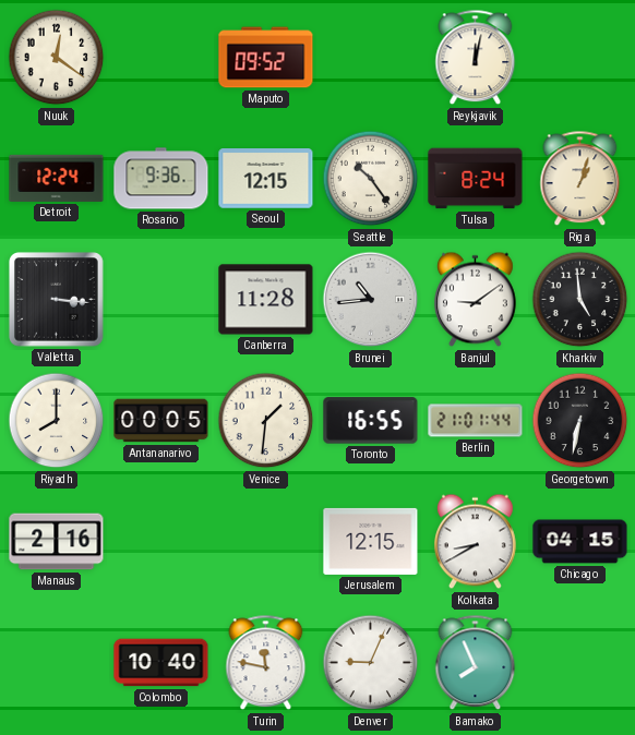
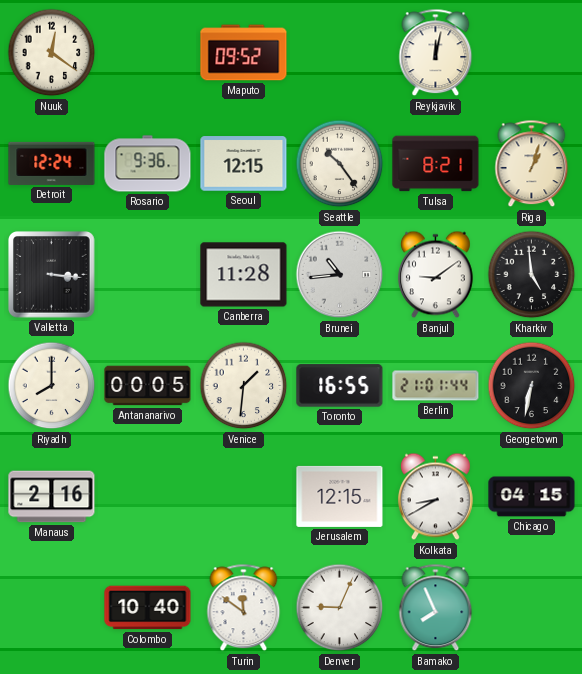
Tulsa: 8:24 -> 8:21 (436, 164)
Turin: 11:47 -> 11:51 (244, 608)
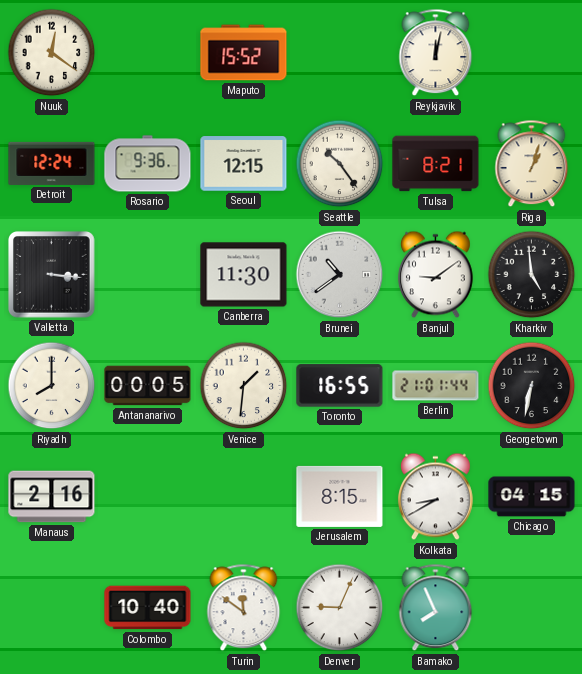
Maputo: 09:52 -> 15:52 (244, 53)
Canberra: 11:28 -> 11:30 (244, 275)
Brunei: 10:44 -> 10:39 (340, 275)
Jerusalem: 12:15 -> 8:15 (340, 496)
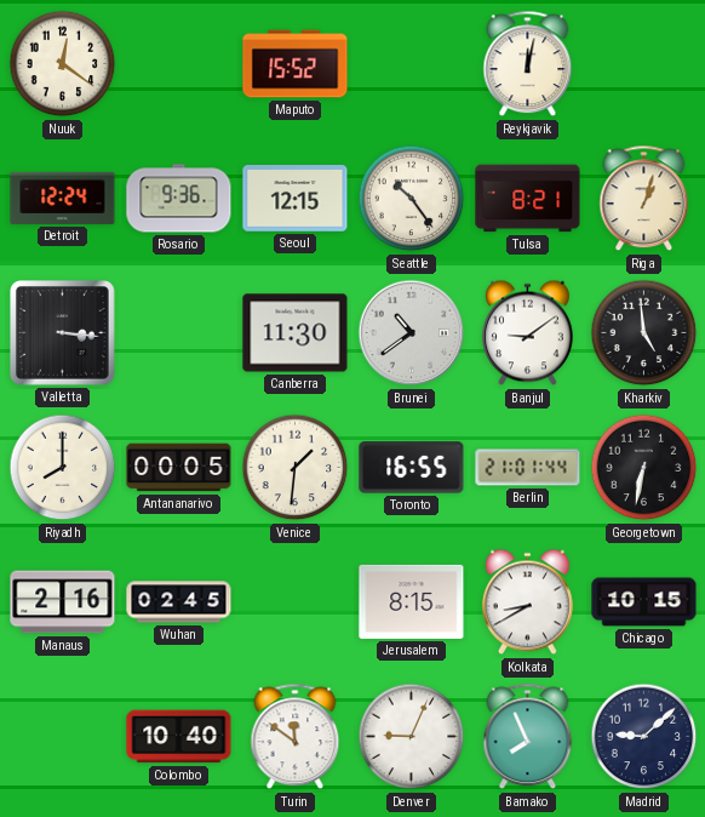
Wuhan: none -> 02:45 (179, 602)
Chicago: 04:15 -> 10:15 (644, 602)
Madrid: none -> 9:08 (644, 737)
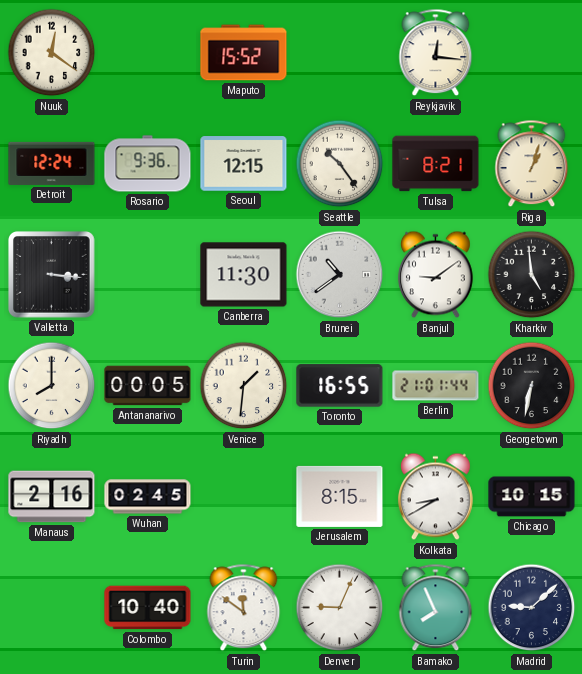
Reykjavik: 12:02 -> 12:16 (436, 53)
